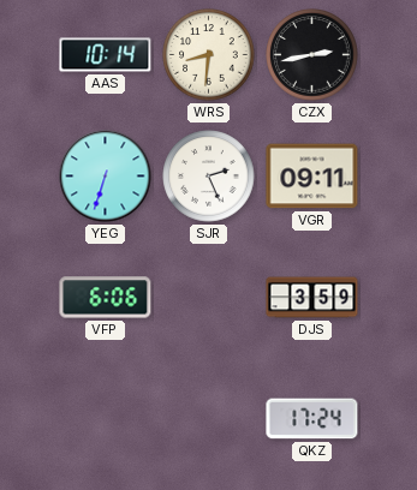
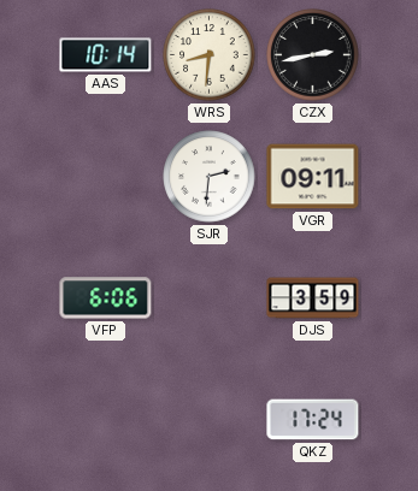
YEG: 6:33 -> none (106, 177)
SJR: 2:26 -> 2:31 (210, 177)
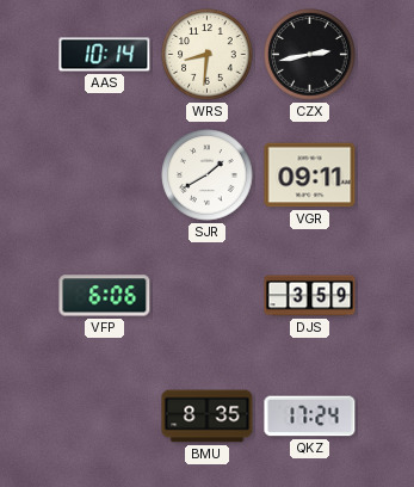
SJR: 2:31 -> 1:40 (208, 175)
BMU: none -> 8:35 (208, 417)
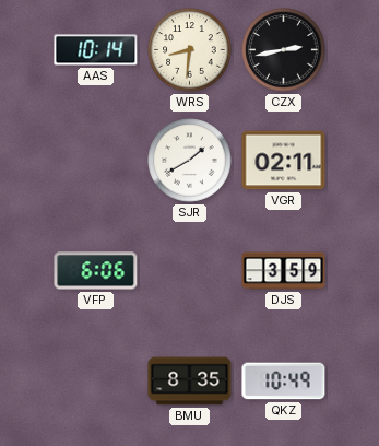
VGR: 09:11 -> 02:11 (284, 161)
QKZ: 17:24 -> 10:49 (284, 382)
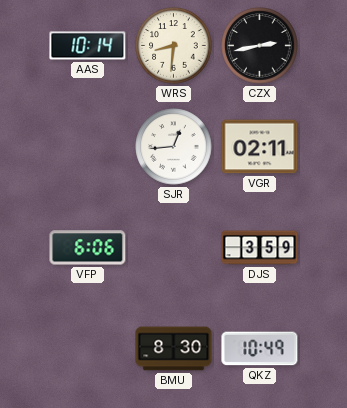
SJR: 1:40 -> 12:44 (174, 147)
BMU: 8:35 -> 8:30 (174, 349)
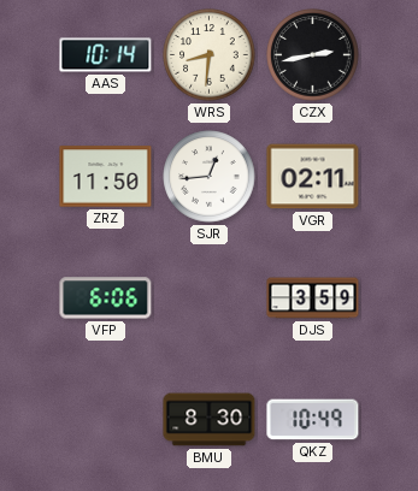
ZRZ: none -> 11:50 (106, 177)
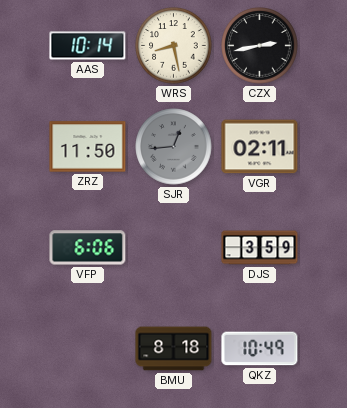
WRS: 8:31 -> 8:28 (174, 46)
SJR dial: white -> grey (174, 147)
BMU: 8:30 -> 8:18 (174, 349)
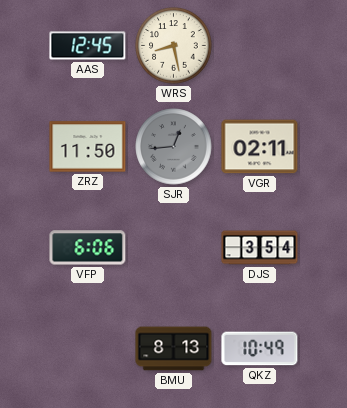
AAS: 10:14 -> 12:45 (88, 46)
CZX: 2:43 -> none (260, 46)
DJS: 3:59 -> 3:54 (260, 248)
BMU: 8:18 -> 8:13 (174, 349)
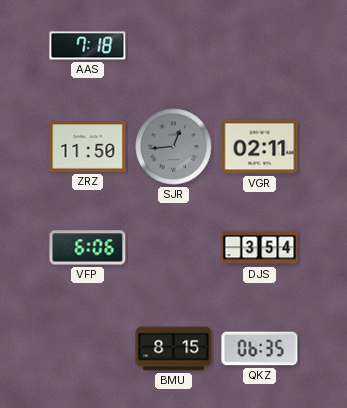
AAS: 12:45 -> 7:18 (88, 46)
WRS: 8:28 -> none (174, 46)
BMU: 8:13 -> 8:15 (174, 349)
QKZ: 10:49 -> 06:35 (260, 349)
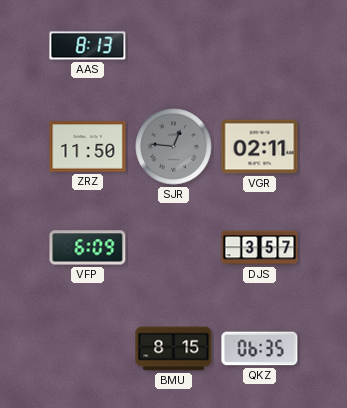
AAS: 7:18 -> 8:13 (88, 46)
SJR: 12:44 -> 12:46 (174, 147)
VFP: 6:06 -> 6:09 (88, 248)
DJS: 3:54 -> 3:57 (260, 248)
